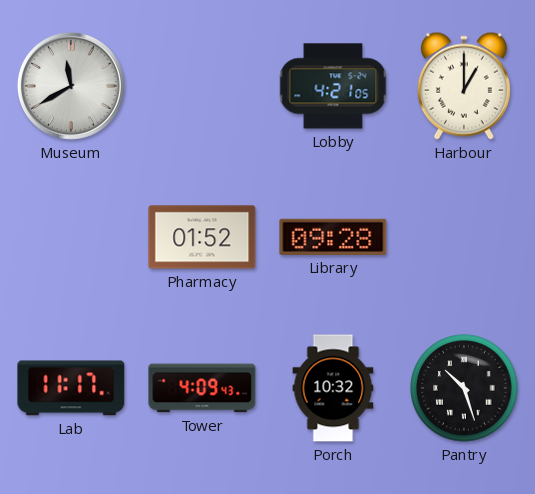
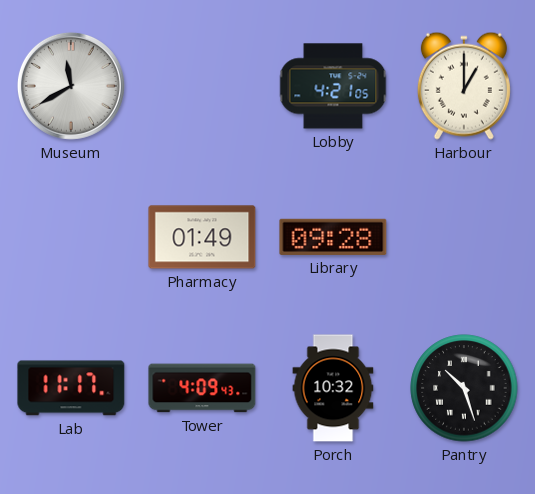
Pharmacy: 01:52 -> 01:49 (202, 237)
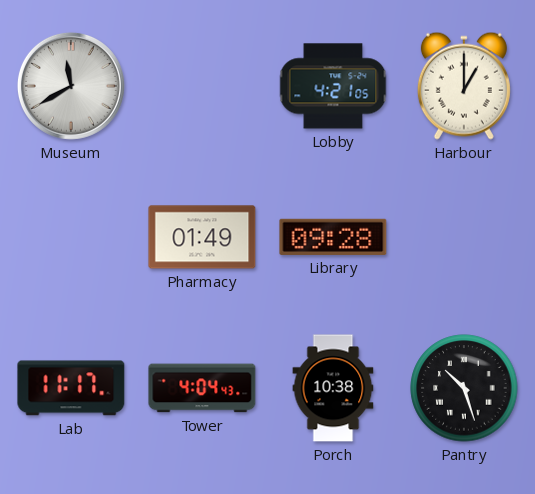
Tower: 4:09 -> 4:04 (202, 388)
Porch: 10:32 -> 10:38 (333, 388)
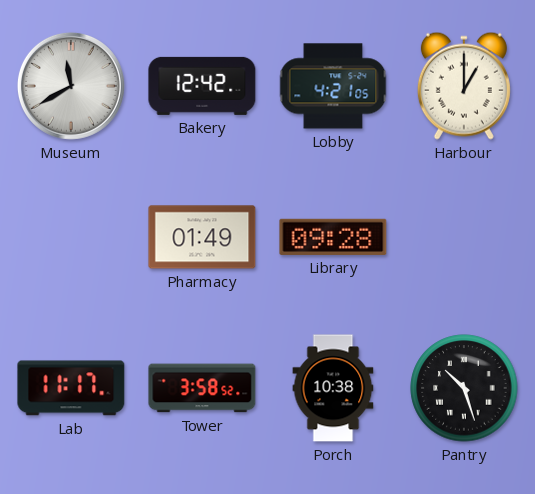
Bakery: none -> 12:42 (202, 86)
Tower: 4:04 -> 3:58 (202, 388)
